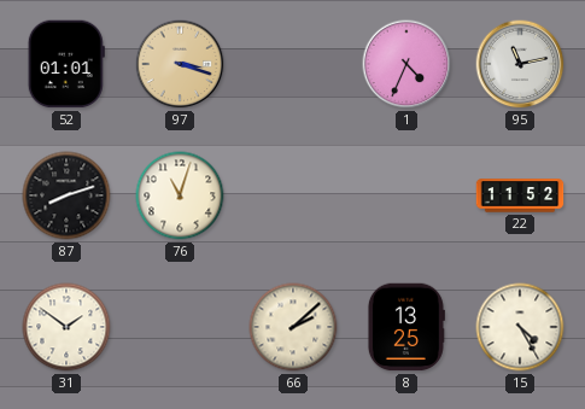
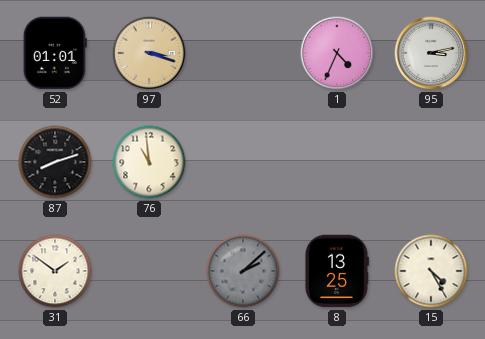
95: 11:13 -> 3:13 (431, 53)
76: 11:03 -> 10:59 (149, 162)
22: 11:52 -> none (520, 195)
66 dial: cream -> grey (243, 271)
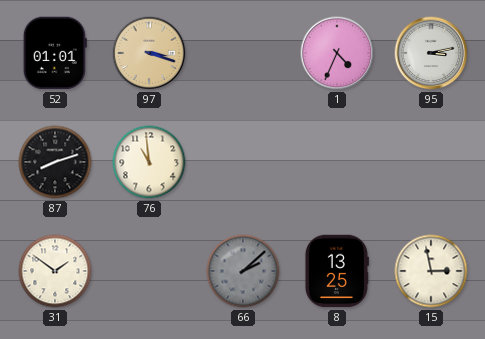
15: 4:25 -> 2:58 (431, 271)
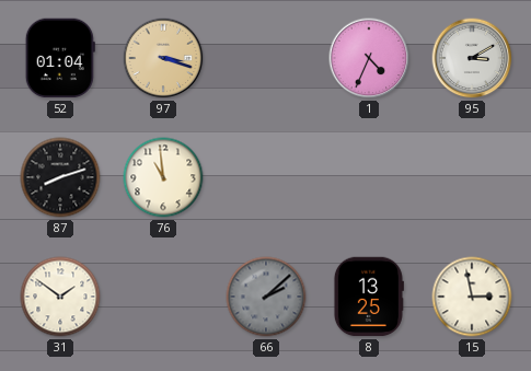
52: 01:01 -> 01:04 (60, 58)
95: 3:13 -> 3:10 (472, 58)
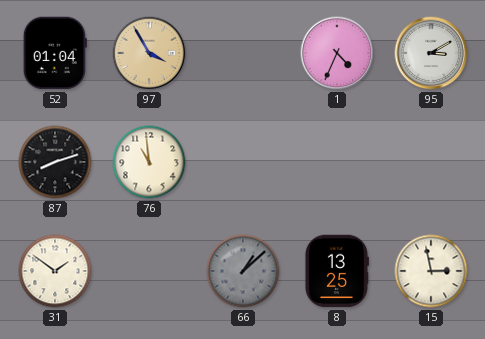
97: 3:18 -> 3:55 (149, 53)
66: 2:08 -> 1:08 (243, 271)
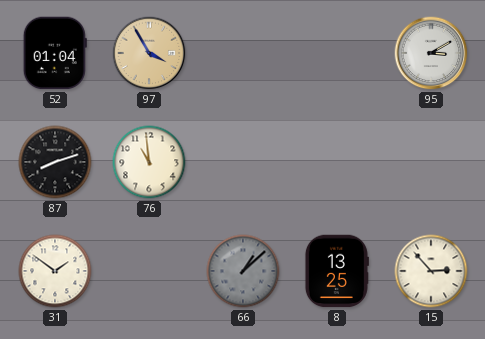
1: 4:34 -> none (337, 53)
15: 2:58 -> 2:53 (431, 271)
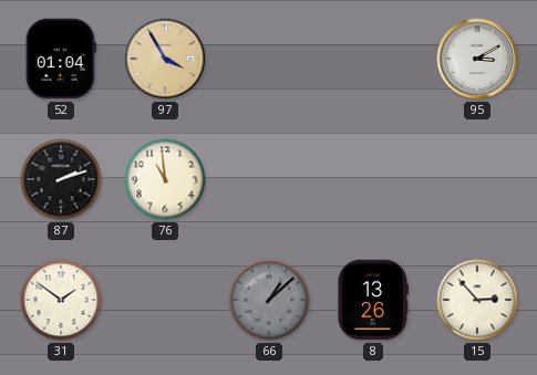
87: 8:12 -> 2:12 (61, 179)
8: 13:25 -> 13:26 (372, 300)
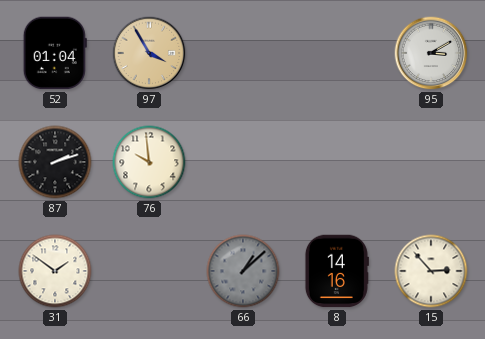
76: 10:59 -> 9:59 (149, 162)
8: 13:26 -> 14:16 (336, 271)
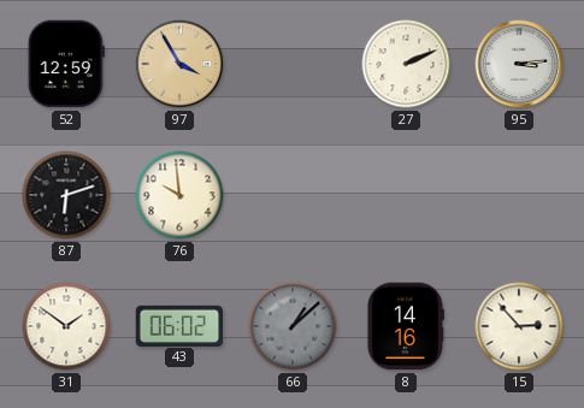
52: 01:04 -> 12:59 (66, 64)
27: none -> 2:11 (406, 64)
95: 3:10 -> 3:14 (519, 64)
87: 2:12 -> 6:12 (66, 195)
43: none -> 06:02 (179, 325)
